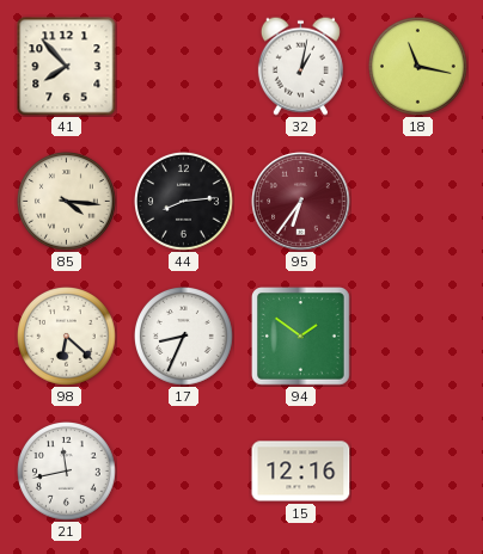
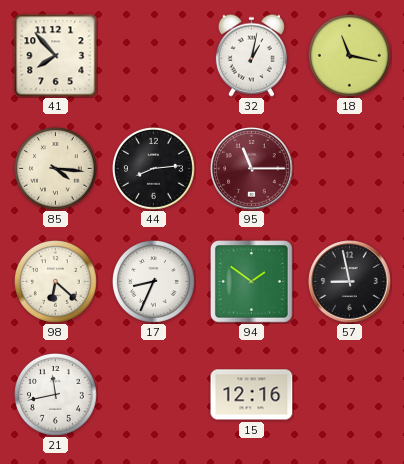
95: 6:36 -> 11:15 (252, 169)
57: none -> 8:58 (350, 282)
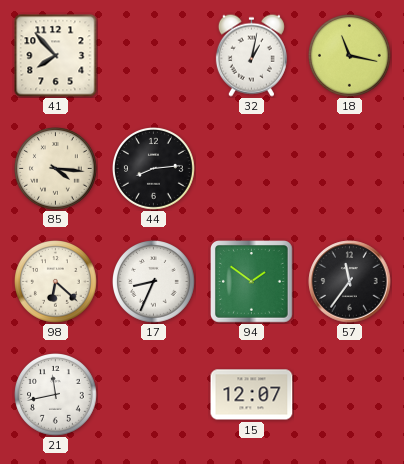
95: 11:15 -> none (252, 169)
57: 8:58 -> 11:36 (350, 282)
15: 12:16 -> 12:07 (252, 395)
